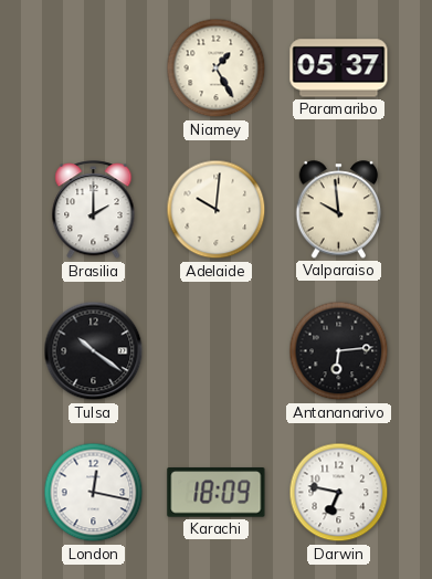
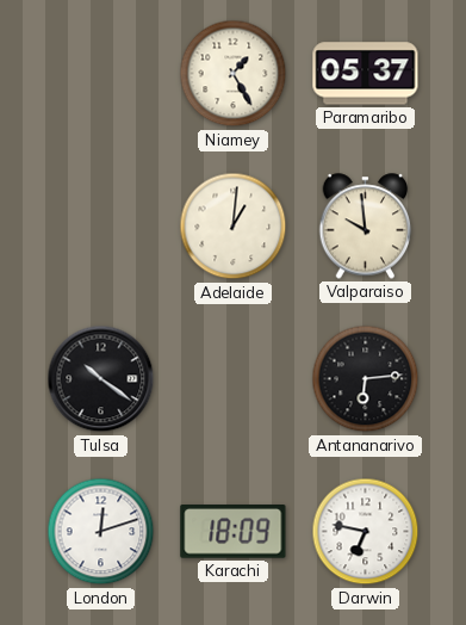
Brasilia: 2:00 -> none (94, 210)
Adelaide: 10:01 -> 1:01 (234, 227)
London: 12:17 -> 12:12 (101, 532)
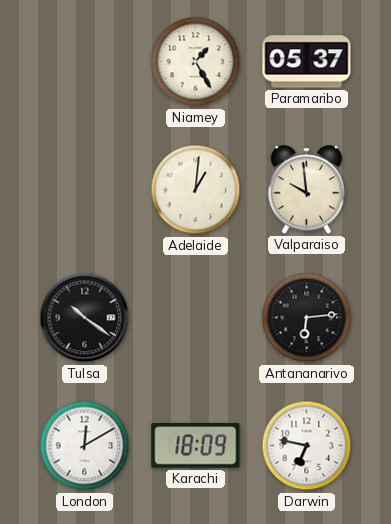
London: 12:12 -> 12:10 (85, 446)
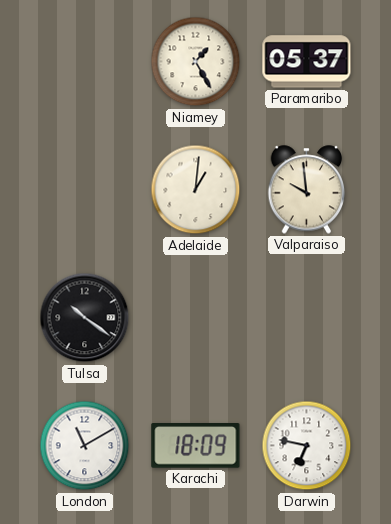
Antananarivo: 6:14 -> none (307, 318)
London: 12:10 -> 11:10 (85, 446)
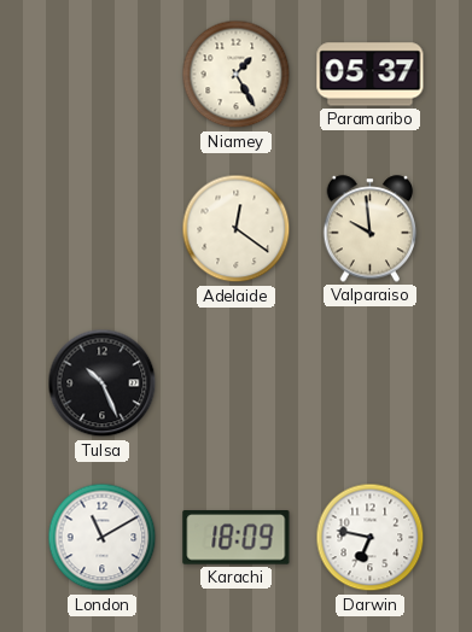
Adelaide: 1:01 -> 12:21 (237, 229)
Tulsa: 10:21 -> 10:26 (103, 384)
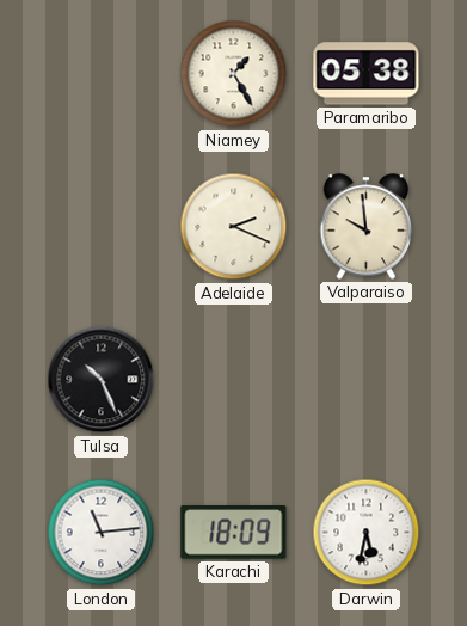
Paramaribo: 05:37 -> 05:38 (367, 74)
Adelaide: 12:21 -> 2:19 (234, 227)
London: 11:10 -> 11:14 (102, 533)
Darwin: 6:47 -> 5:32 (367, 533)
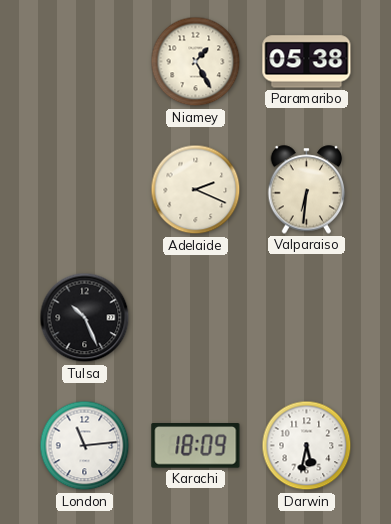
Valparaiso: 9:59 -> 6:31 (307, 190)
